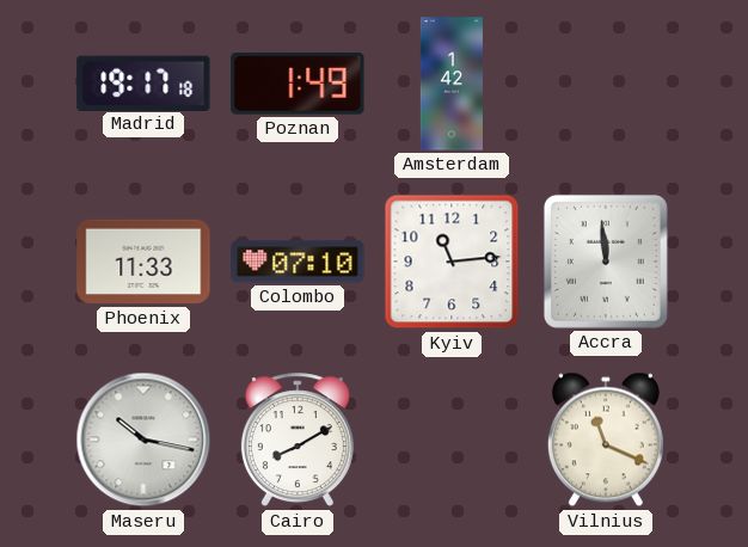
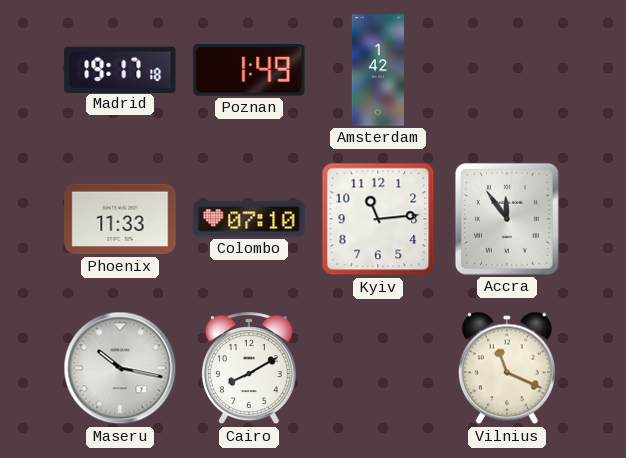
Accra: 11:59 -> 11:54 (507, 219)
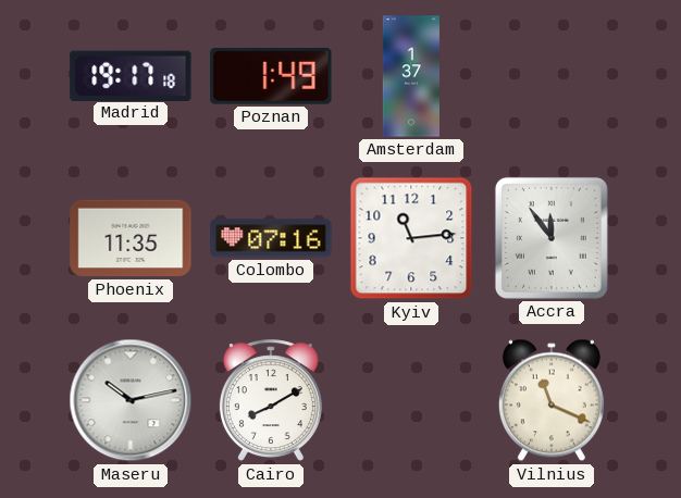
Amsterdam: 1:42 -> 1:37 (411, 76)
Phoenix: 11:33 -> 11:35 (131, 238)
Colombo: 07:10 -> 07:16 (271, 238)
Maseru: 10:17 -> 10:13 (131, 400)
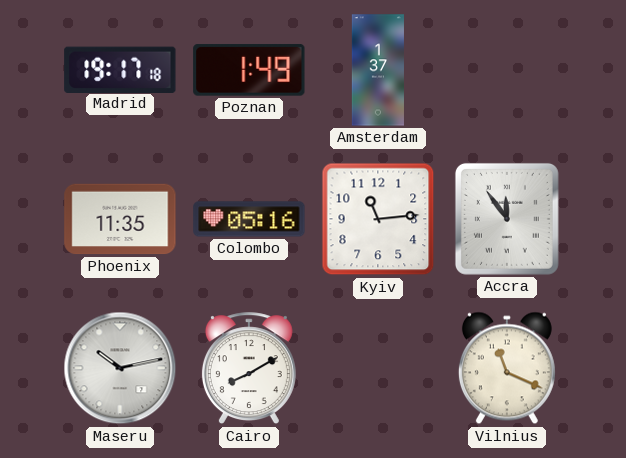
Colombo: 07:16 -> 05:16 (249, 219)
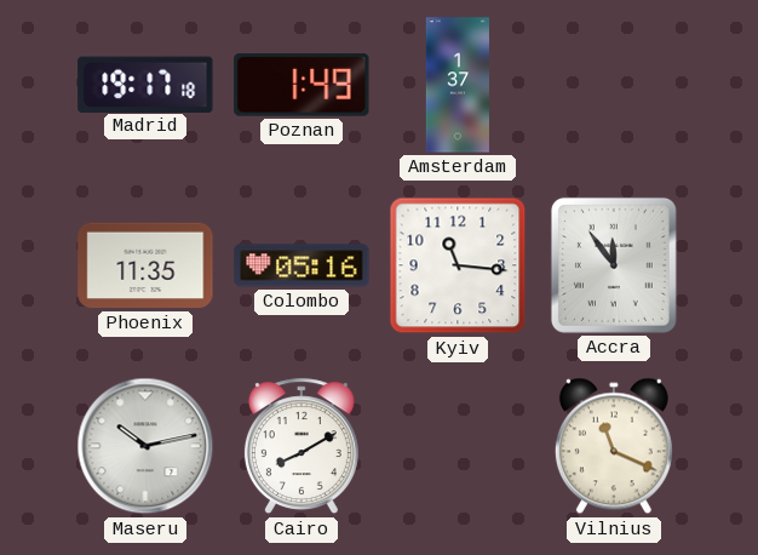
Kyiv: 11:14 -> 11:16 (458, 265)
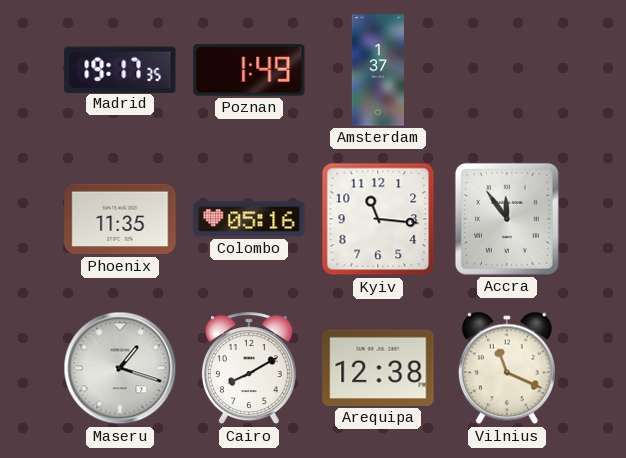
Madrid: 19:17:18 -> 19:17:35 (120, 69)
Maseru: 10:13 -> 1:18 (120, 368)
Arequipa: none -> 12:38 (378, 368)
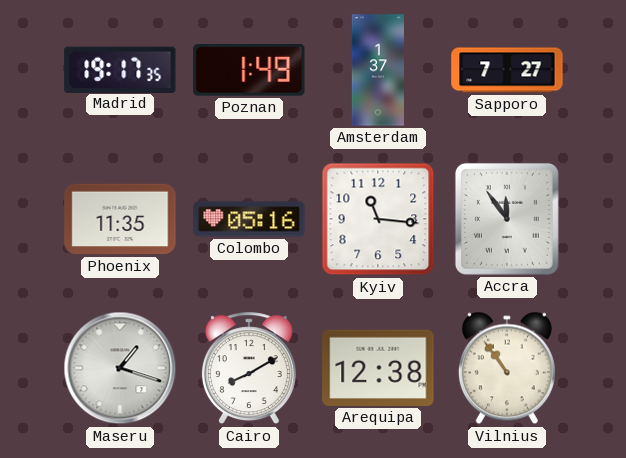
Sapporo: none -> 7:27 (507, 70)
Vilnius: 11:19 -> 10:54 (507, 368)
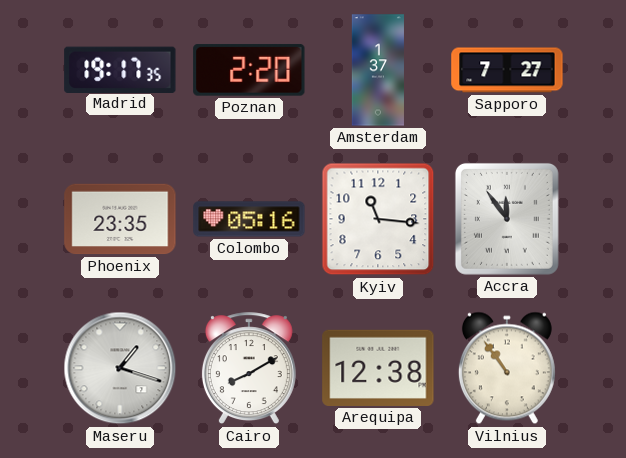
Poznan: 1:49 -> 2:20 (249, 70)
Phoenix: 11:35 -> 23:35 (120, 219)
